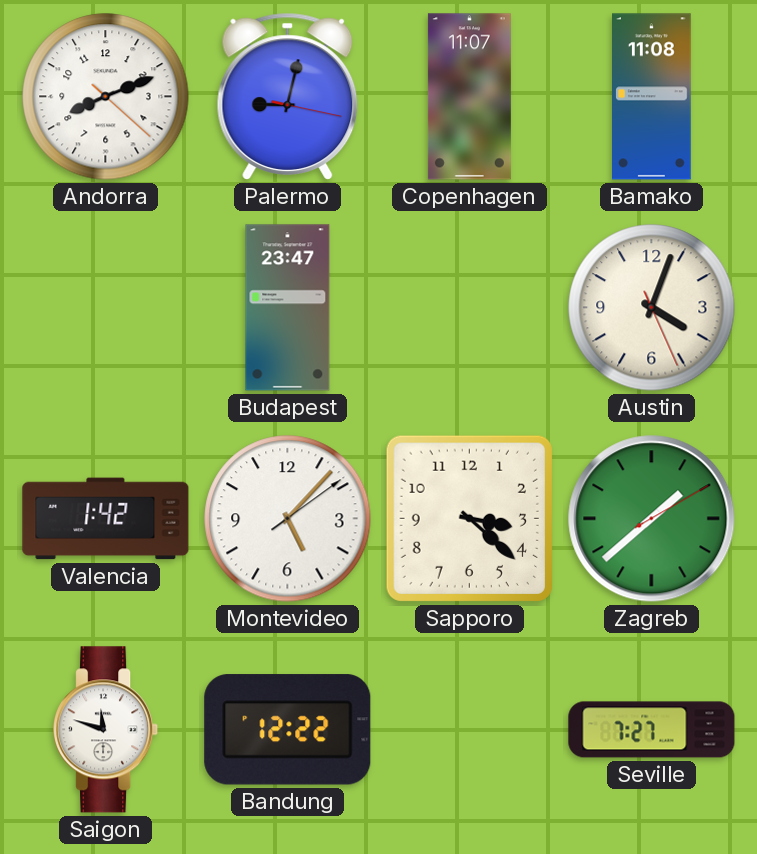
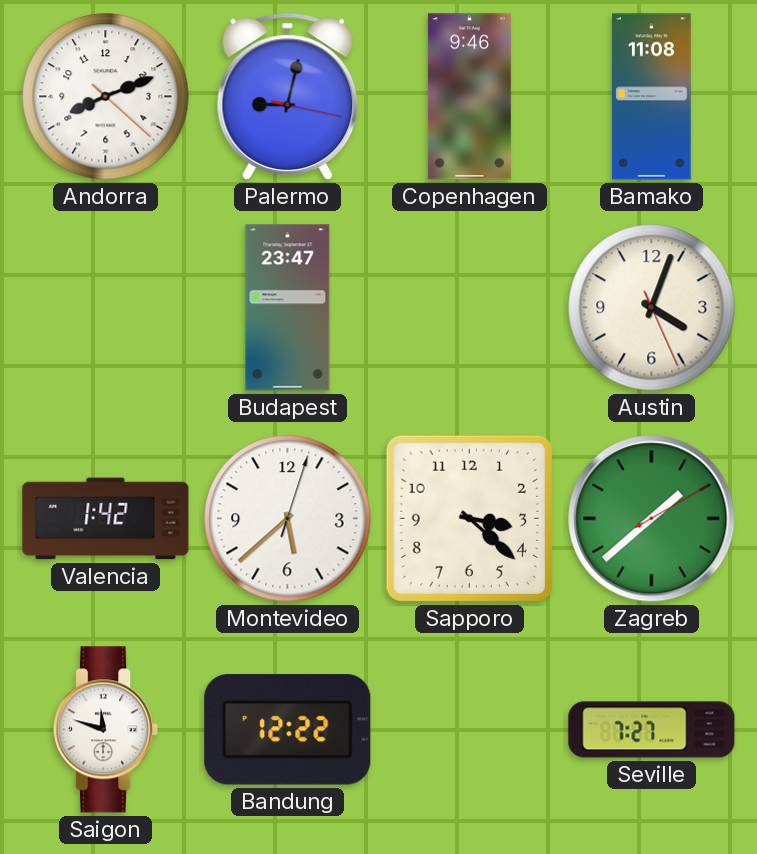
Copenhagen: 11:07 -> 9:46 (469, 97)
Montevideo: 5:07 -> 5:38 (288, 519)
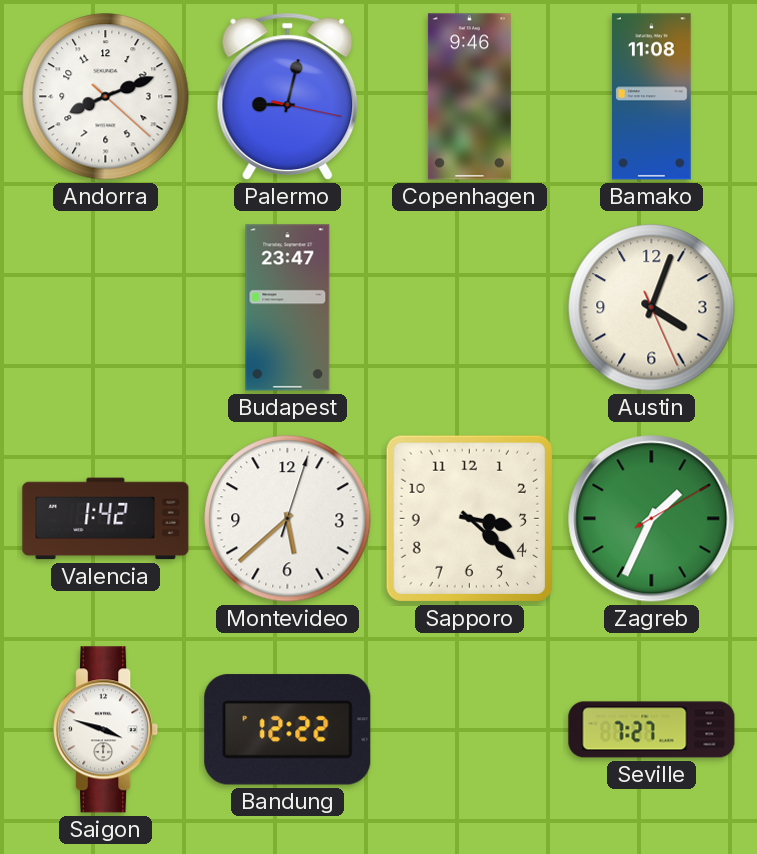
Zagreb: 1:38 -> 1:34 (652, 519)
Saigon: 11:48 -> 3:48 (106, 730)
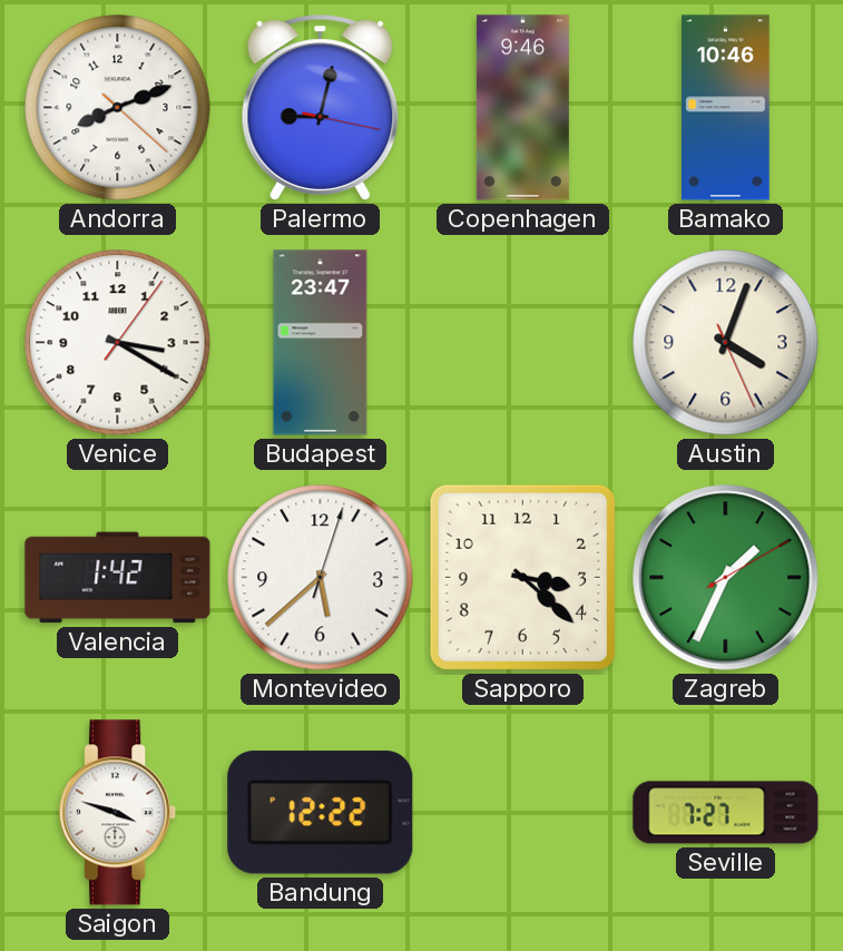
Bamako: 11:08 -> 10:46 (726, 108)
Venice: none -> 3:20 (118, 343)
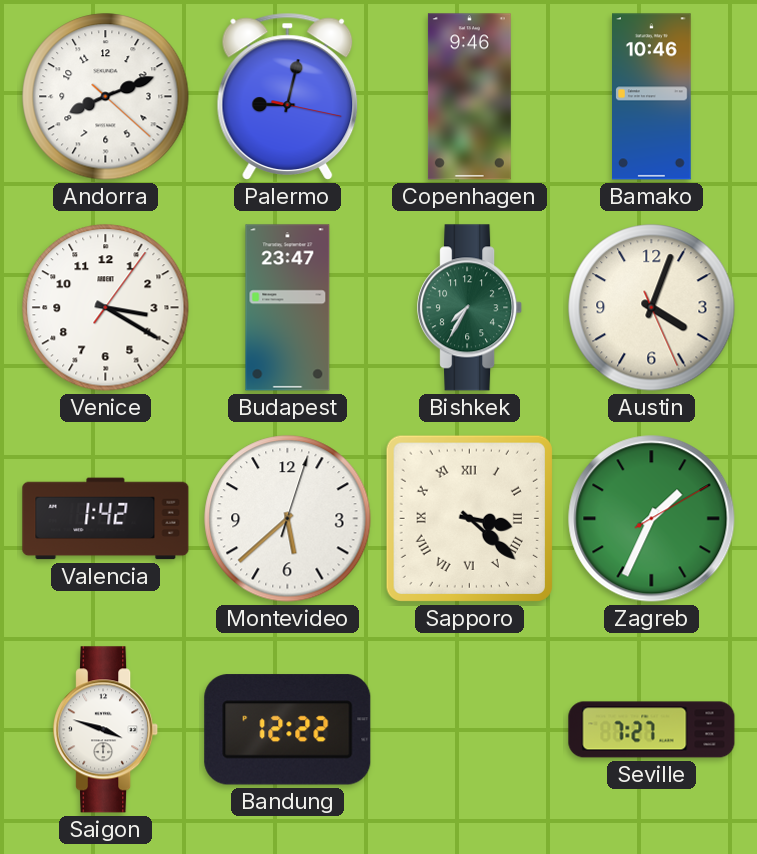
Bishkek: none -> 7:35 (470, 308)
Sapporo numerals: Arabic -> Roman (469, 518)
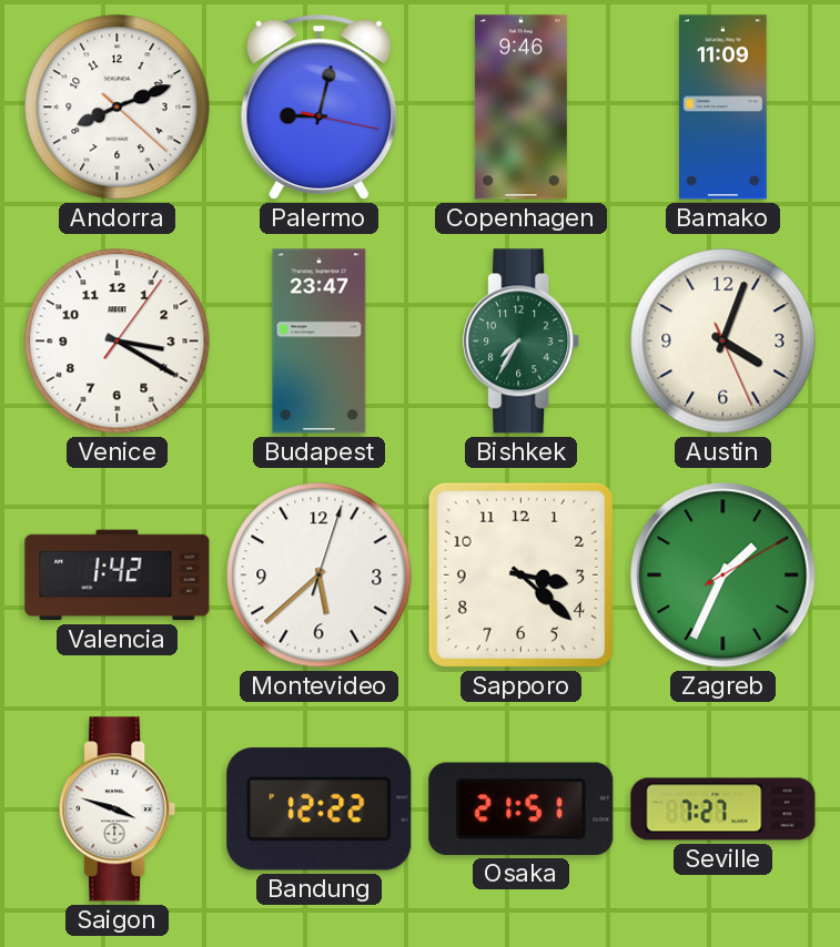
Bamako: 10:46 -> 11:09 (723, 108)
Sapporo numerals: Roman -> Arabic (520, 574)
Osaka: none -> 21:51 (522, 808)
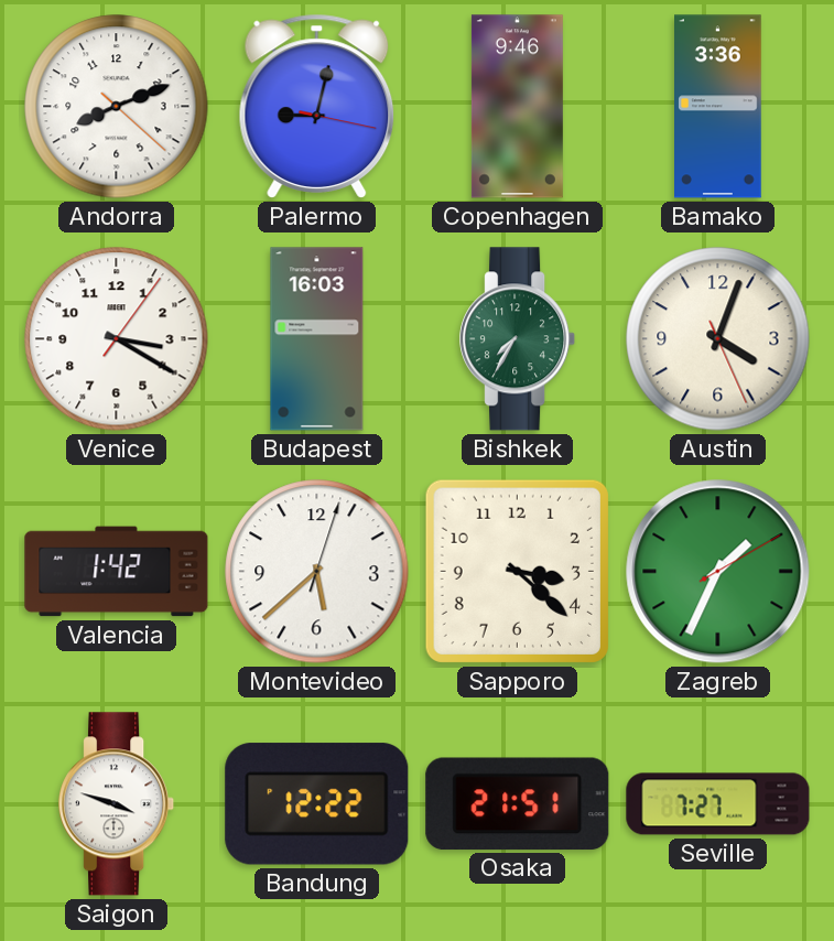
Bamako: 11:09 -> 3:36 (718, 107)
Budapest: 23:47 -> 16:03 (317, 339)
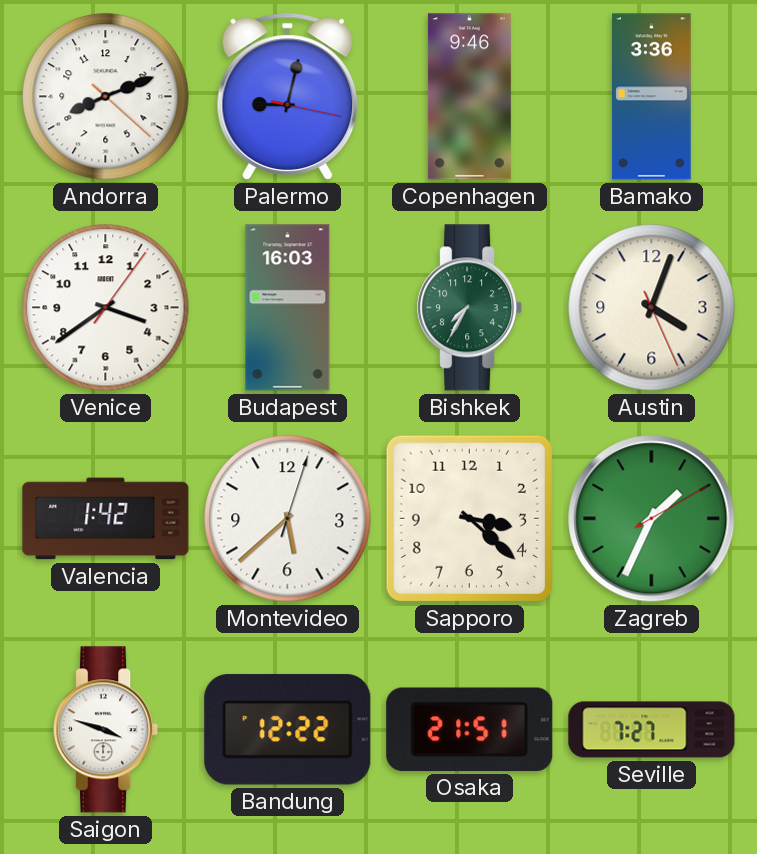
Venice: 3:20 -> 3:39 (106, 308)
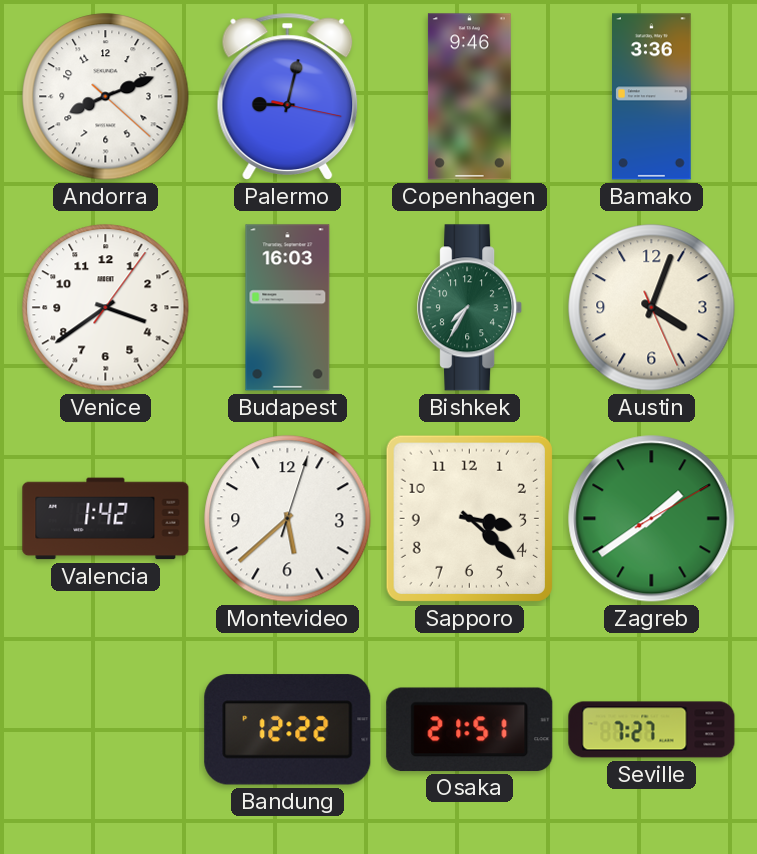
Zagreb: 1:34 -> 1:39 (652, 519)
Saigon: 3:48 -> none (106, 730)
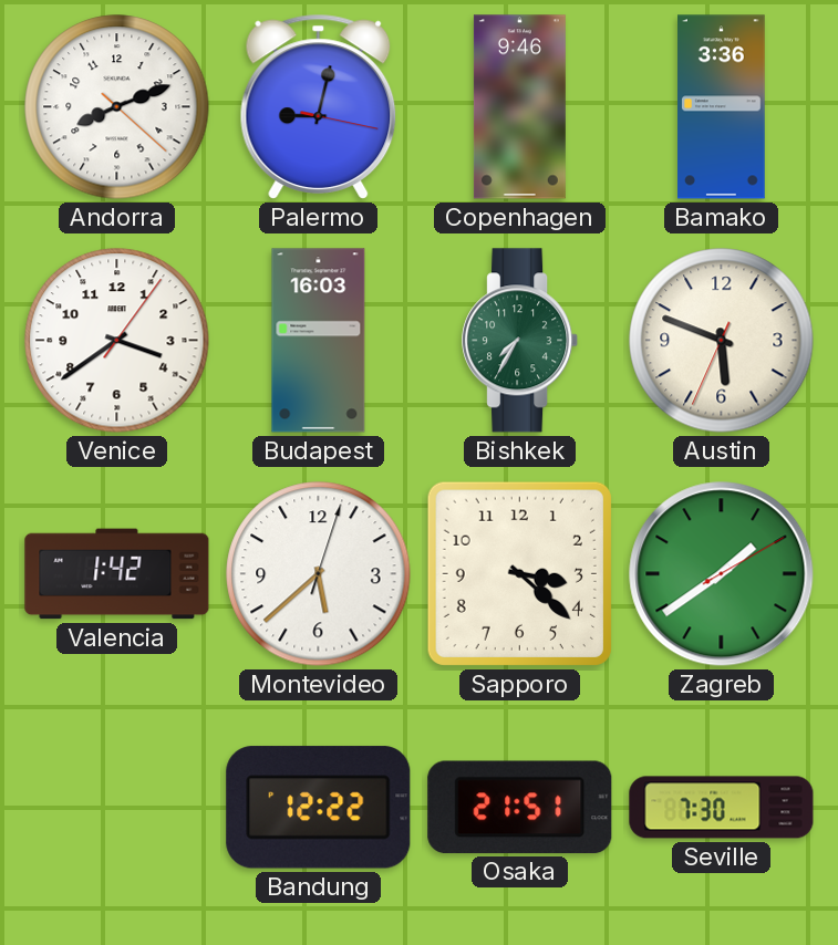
Austin: 4:03 -> 5:48 (722, 341)
Seville: 7:27 -> 7:30 (722, 808)
